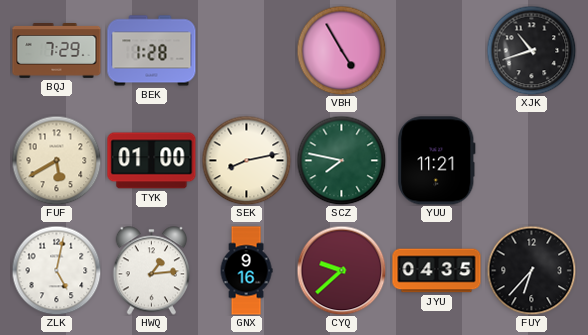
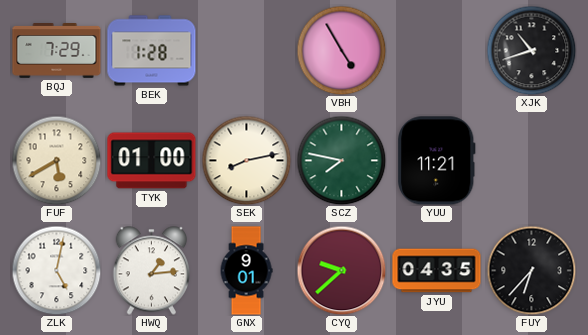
GNX: 9:16 -> 9:01 (246, 271)
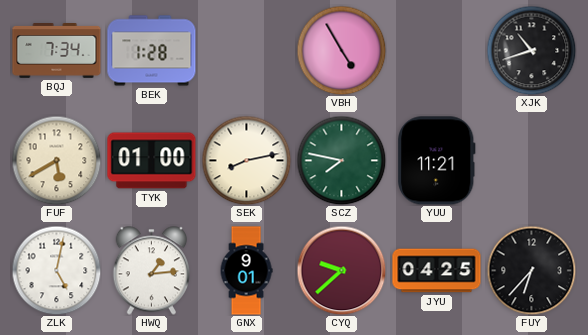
BQJ: 7:29 -> 7:34 (57, 51)
JYU: 04:35 -> 04:25 (437, 271)
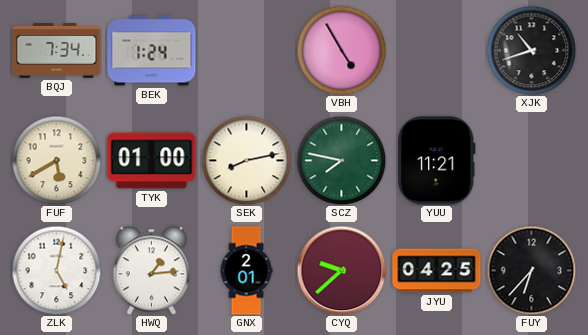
BEK: 1:28 -> 1:24 (152, 51)
GNX: 9:01 -> 2:01 (246, 271)
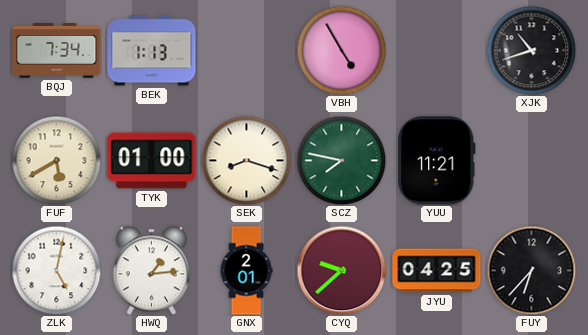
BEK: 1:24 -> 1:13 (152, 51)
SEK: 8:13 -> 8:18 (246, 160)
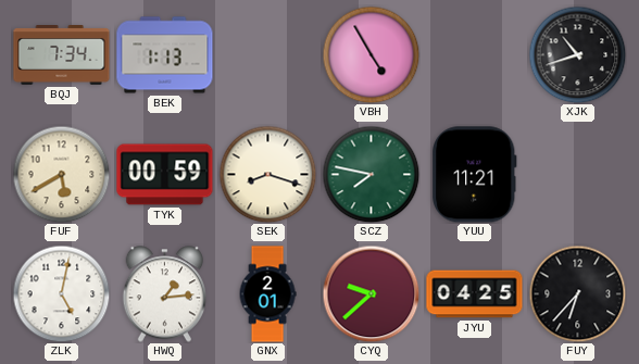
TYK: 01:00 -> 00:59 (165, 175)
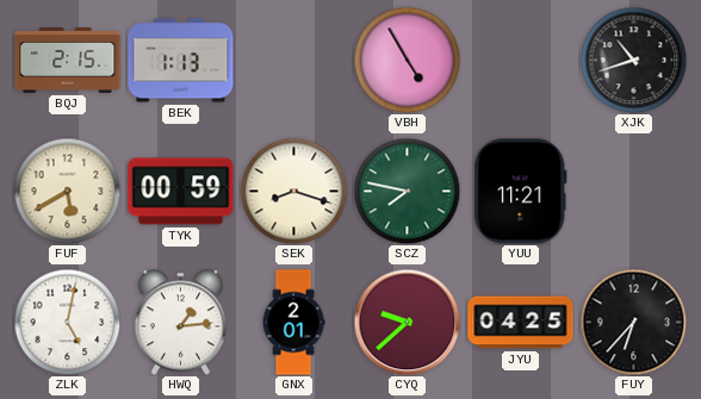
BQJ: 7:34 -> 2:15 (68, 61)
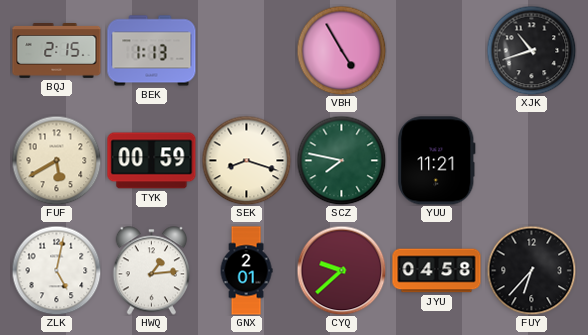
JYU: 04:25 -> 04:58 (437, 271)
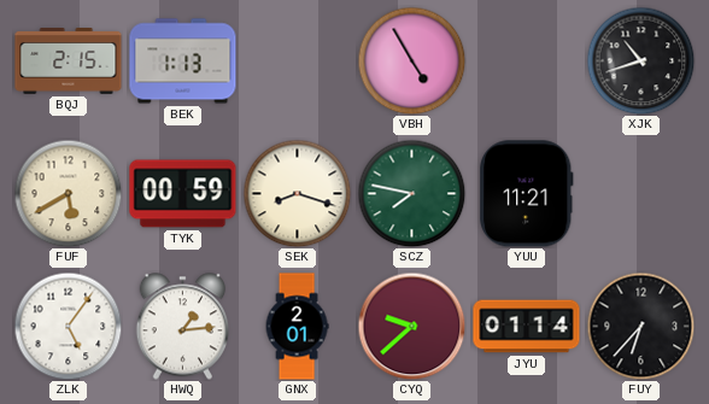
ZLK: 5:02 -> 5:06 (68, 326)
JYU: 04:58 -> 01:14 (527, 327)
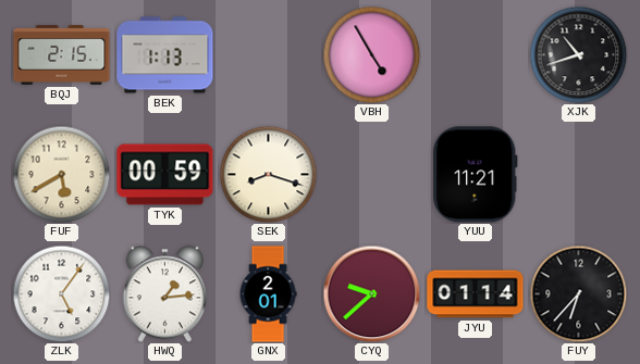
SCZ: 7:47 -> none (411, 193)
